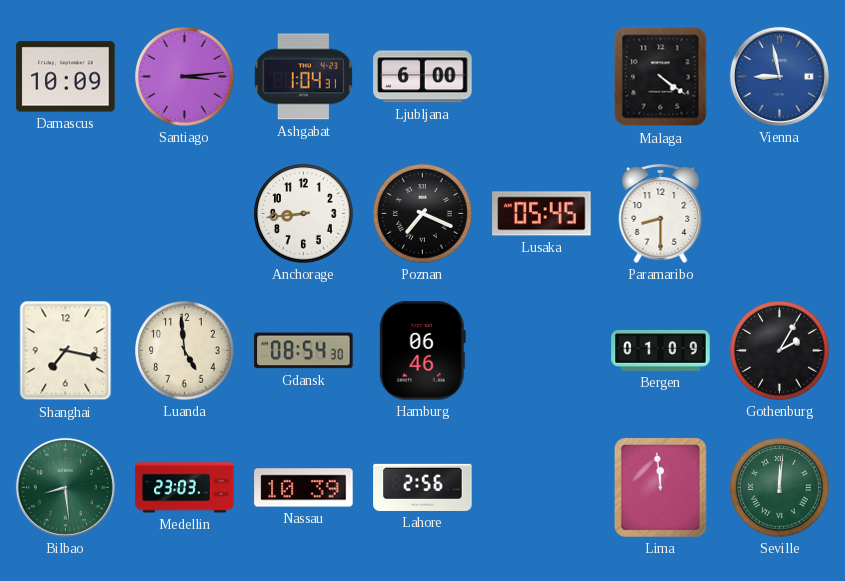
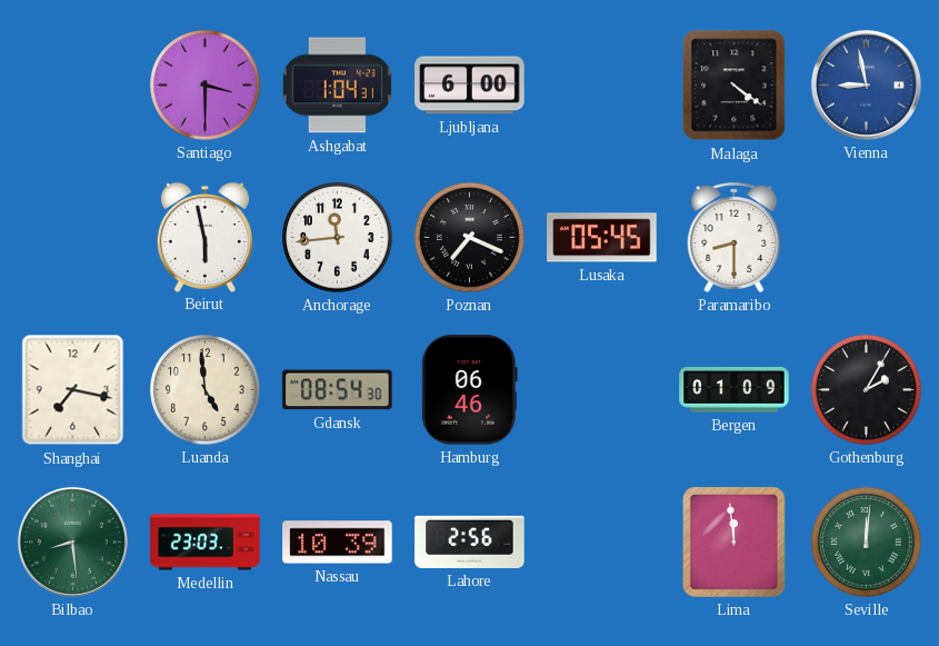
Damascus: 10:09 -> none (66, 77)
Santiago: 3:14 -> 3:30 (206, 86)
Beirut: none -> 5:58 (204, 237)
Anchorage: 8:44 -> 11:44 (338, 238)
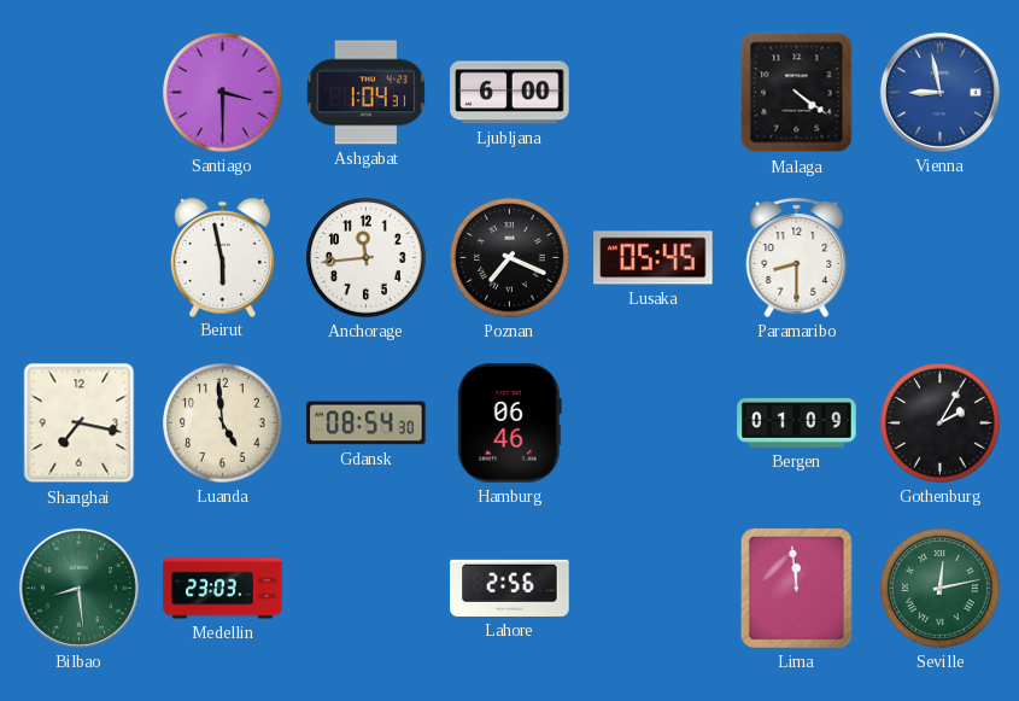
Nassau: 10:39 -> none (338, 543)
Seville: 12:01 -> 12:13 (941, 589)
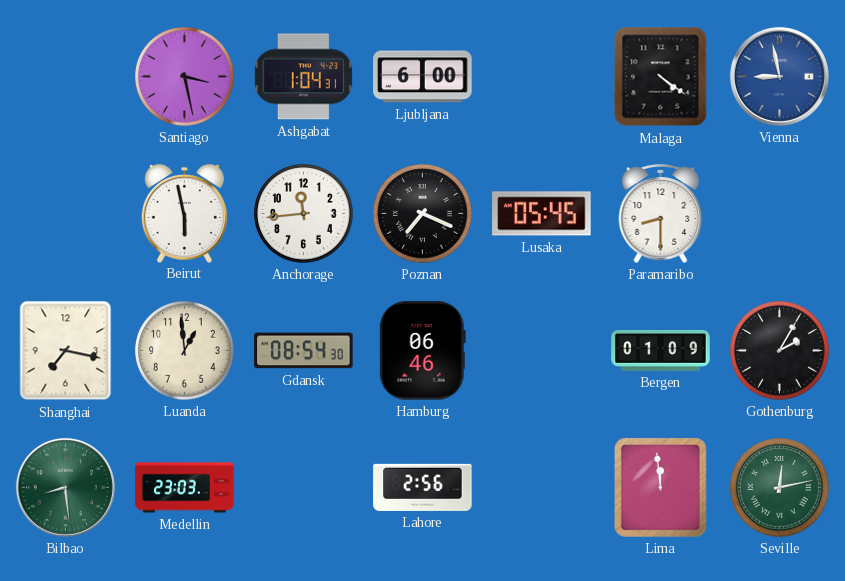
Santiago: 3:30 -> 3:28 (185, 77)
Luanda: 4:59 -> 12:59 (185, 351)
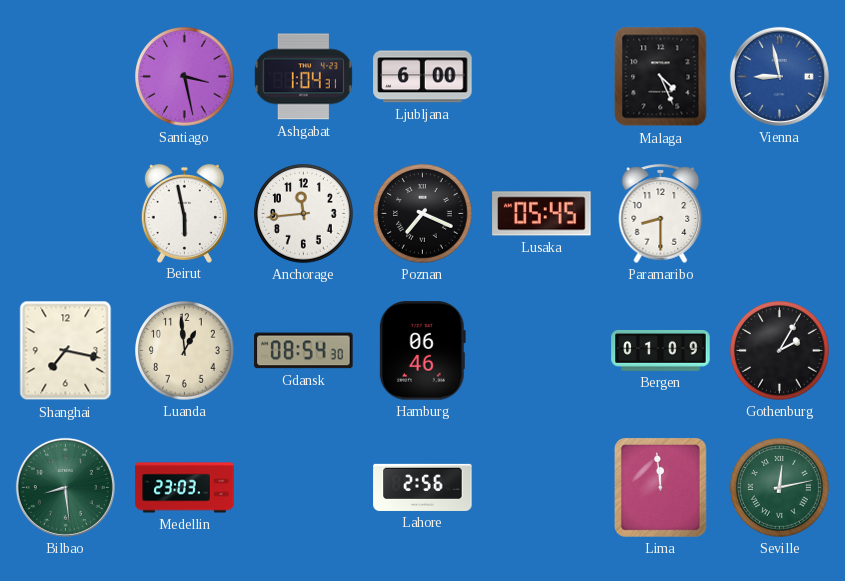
Malaga: 4:21 -> 4:26 (661, 77)
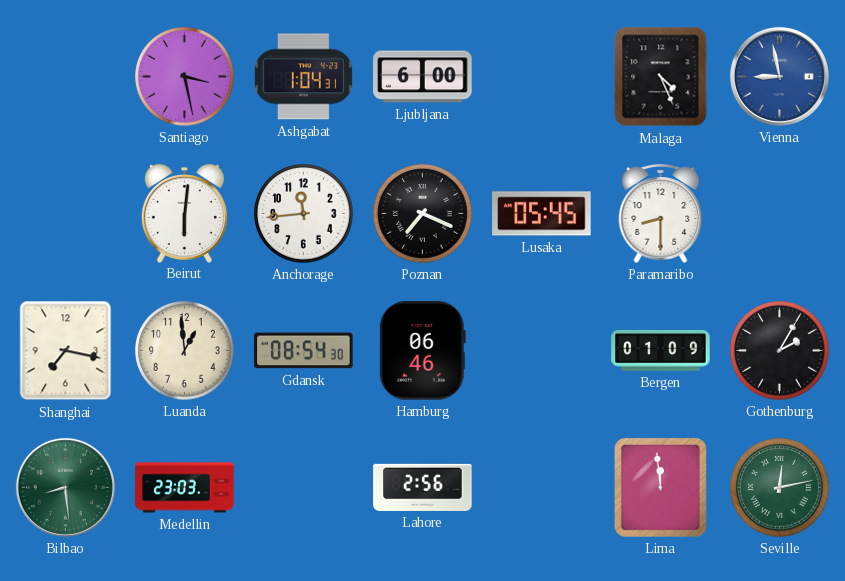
Beirut: 5:58 -> 6:01 (184, 213)
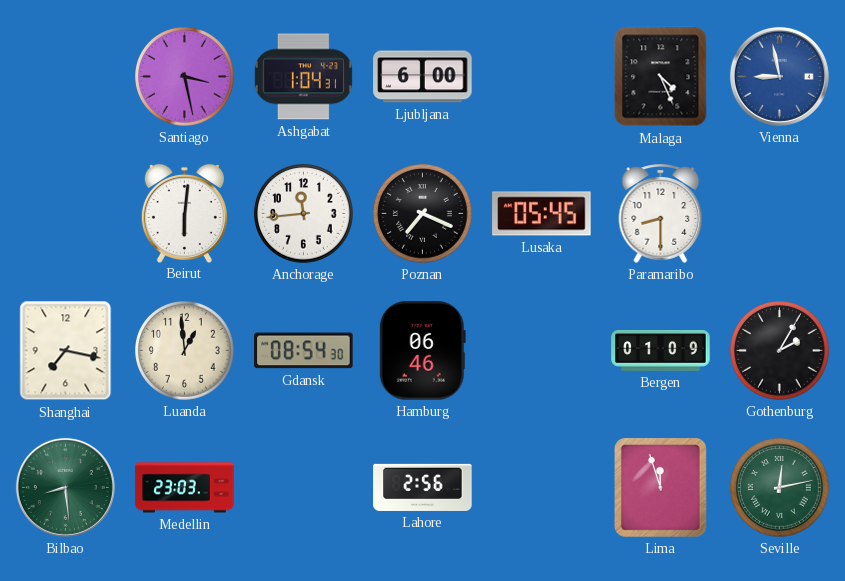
Lima: 11:59 -> 11:57 (660, 487)
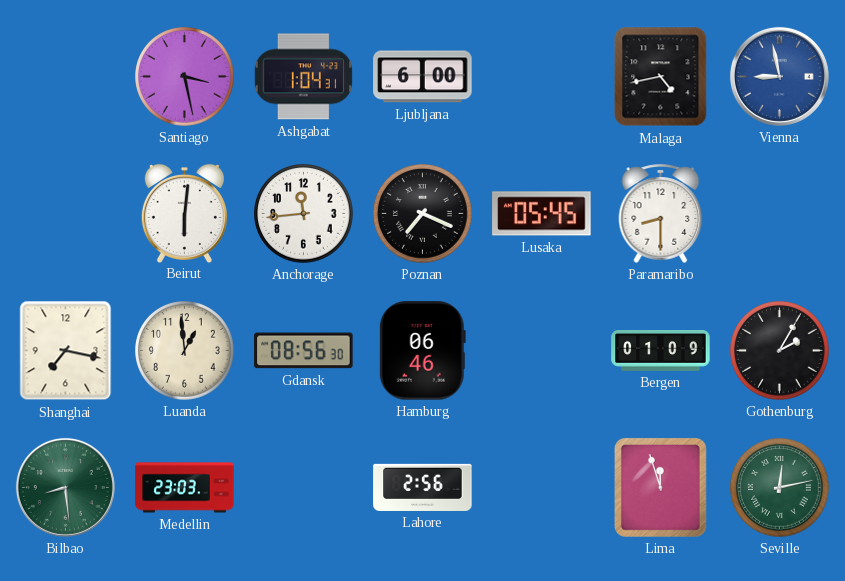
Malaga: 4:26 -> 4:43 (661, 77)
Gdansk: 08:54 -> 08:56 (304, 351)
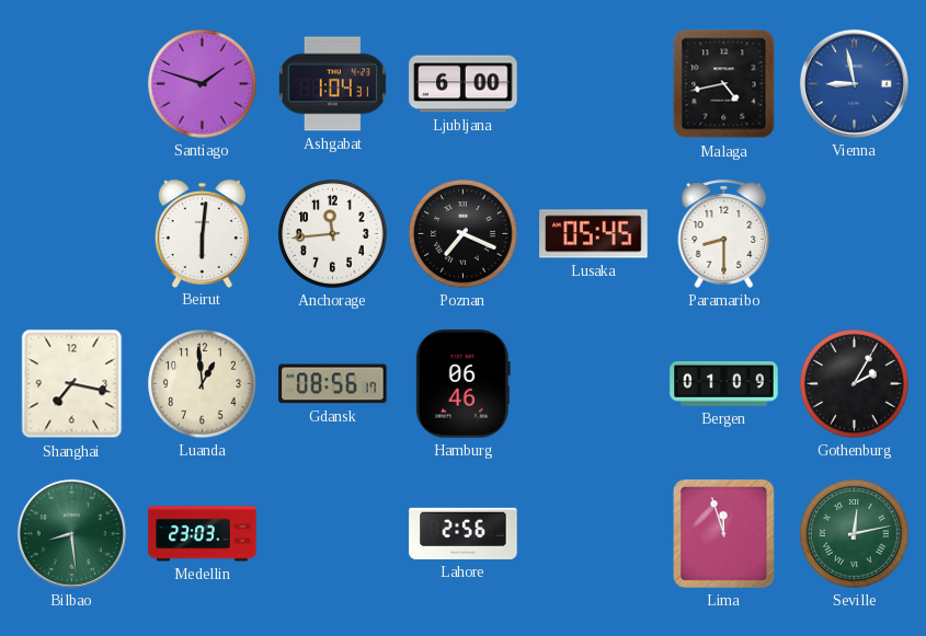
Santiago: 3:28 -> 1:48 (203, 84)
Gdansk: 08:56:30 -> 08:56:17 (333, 384)
